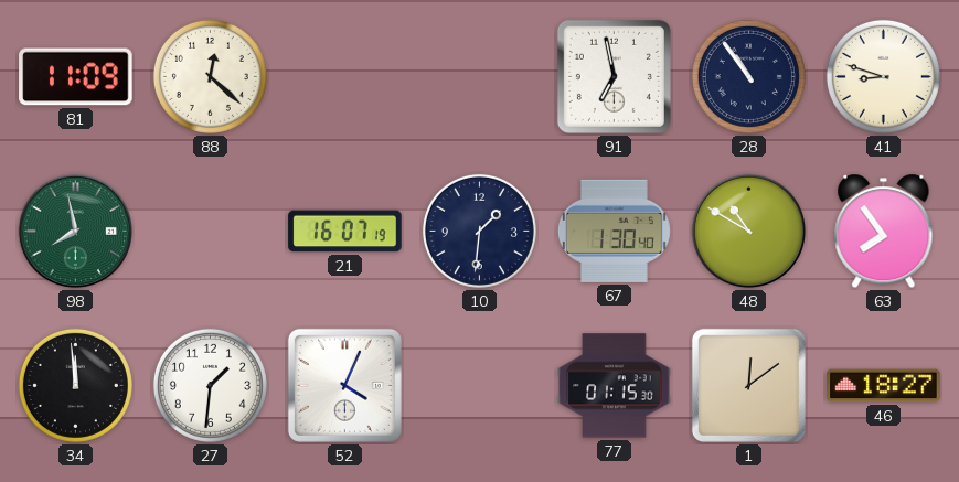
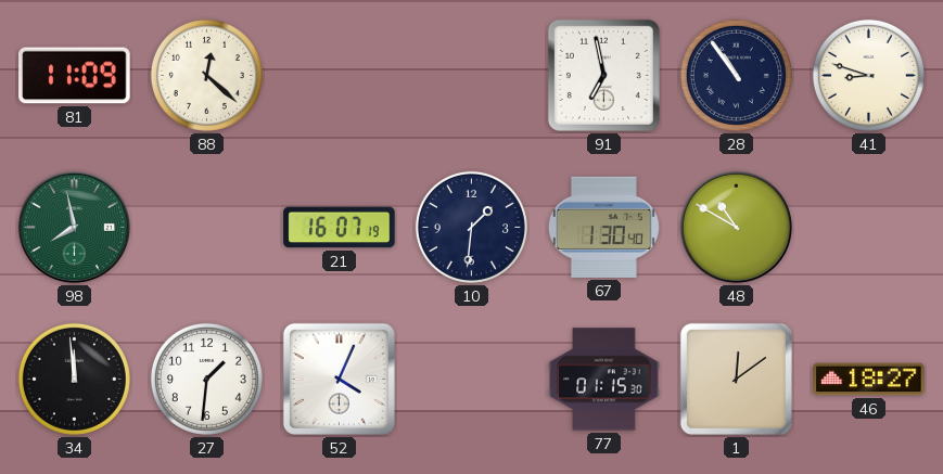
63: 7:54 -> none (884, 232)
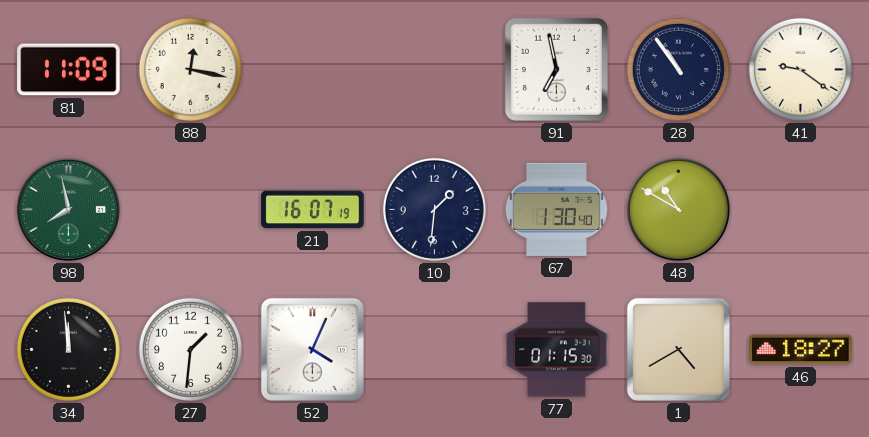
88: 12:22 -> 12:17 (190, 69)
41: 8:48 -> 9:21 (800, 69)
1: 12:09 -> 4:40 (678, 349)
